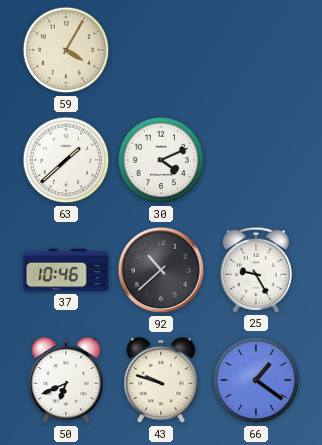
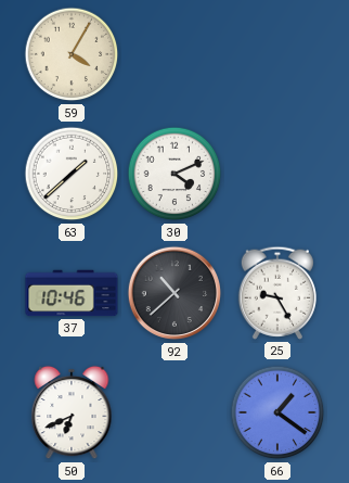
43: 9:48 -> none (161, 380)
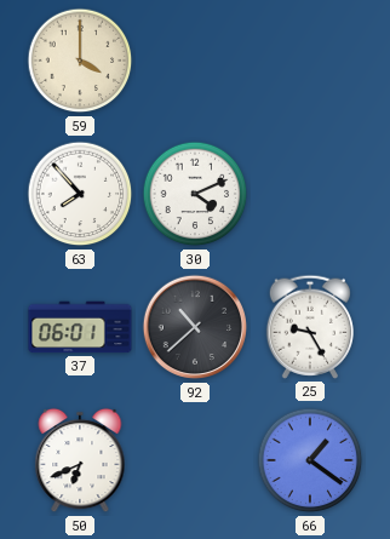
59: 4:05 -> 4:00 (80, 61)
63: 1:38 -> 7:53 (80, 194)
37: 10:46 -> 06:01 (80, 327)
